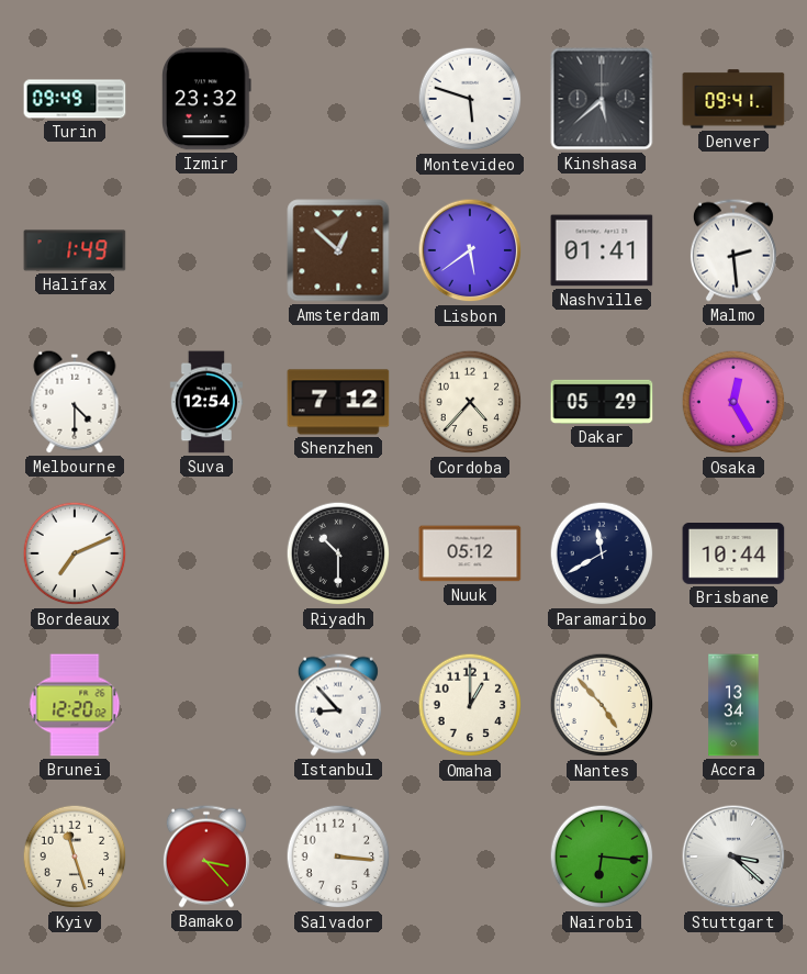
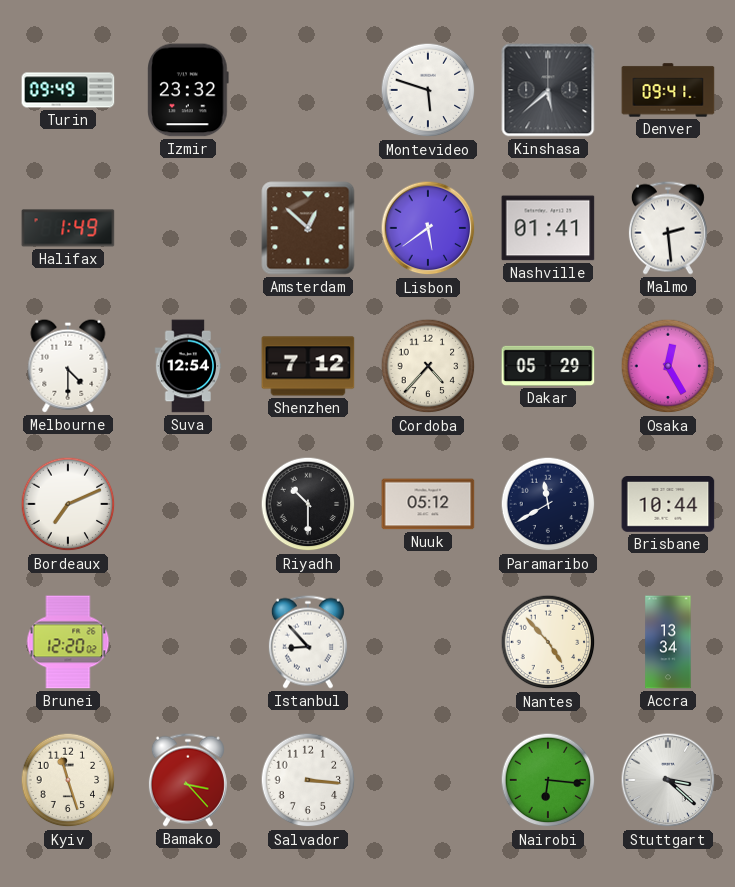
Omaha: 1:00 -> none (470, 705)
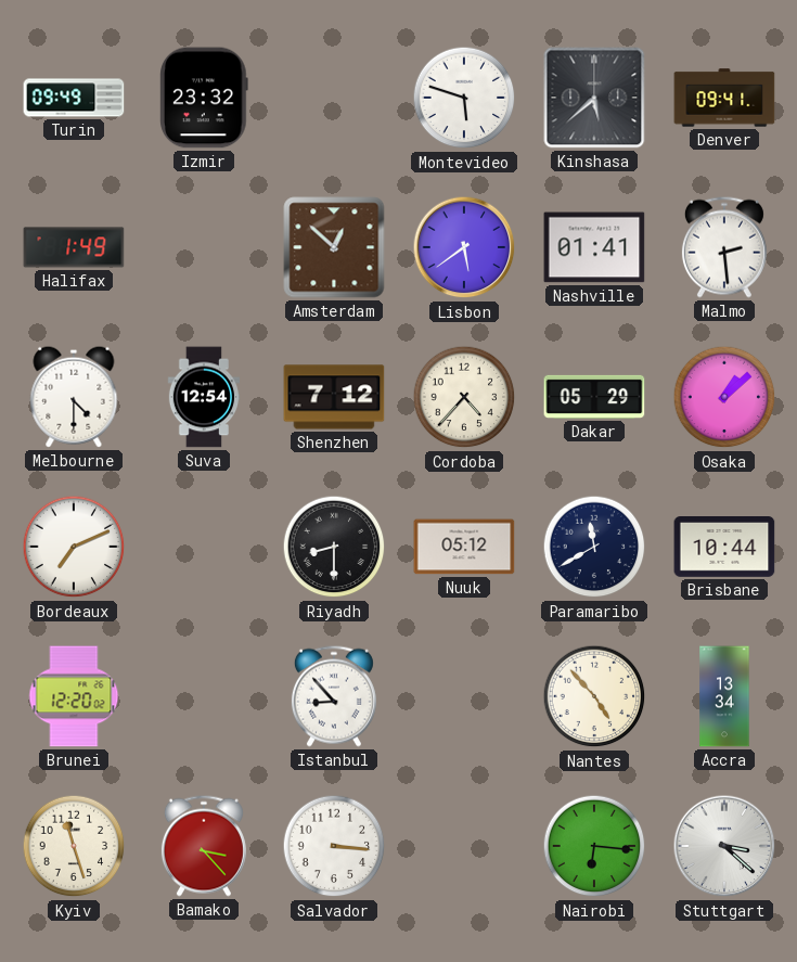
Osaka: 12:25 -> 1:08 (724, 397)
Riyadh: 10:30 -> 8:30 (334, 547)
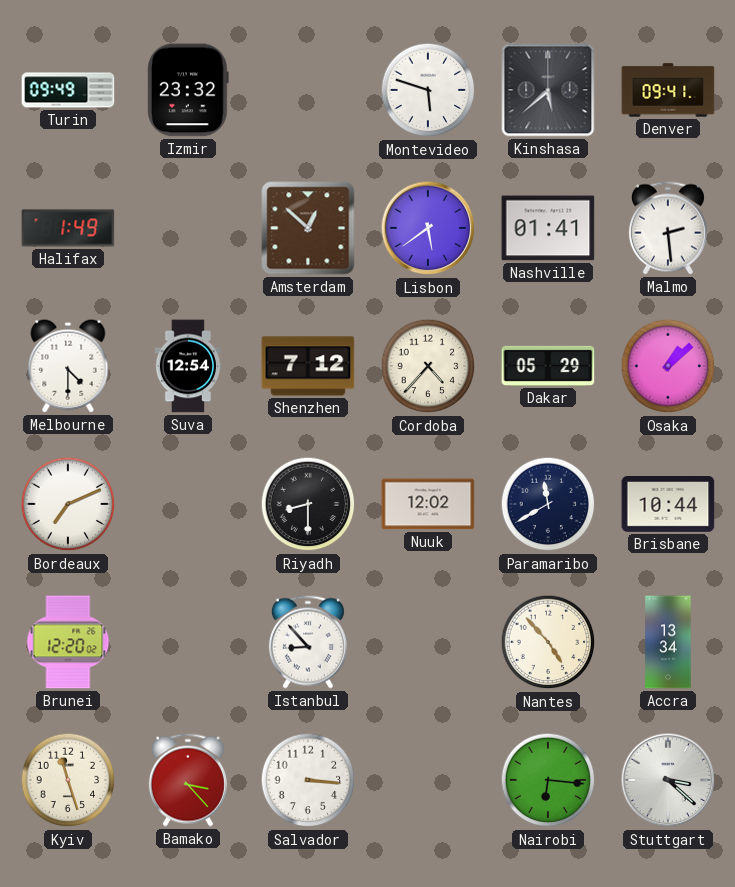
Nuuk: 05:12 -> 12:02 (428, 504)
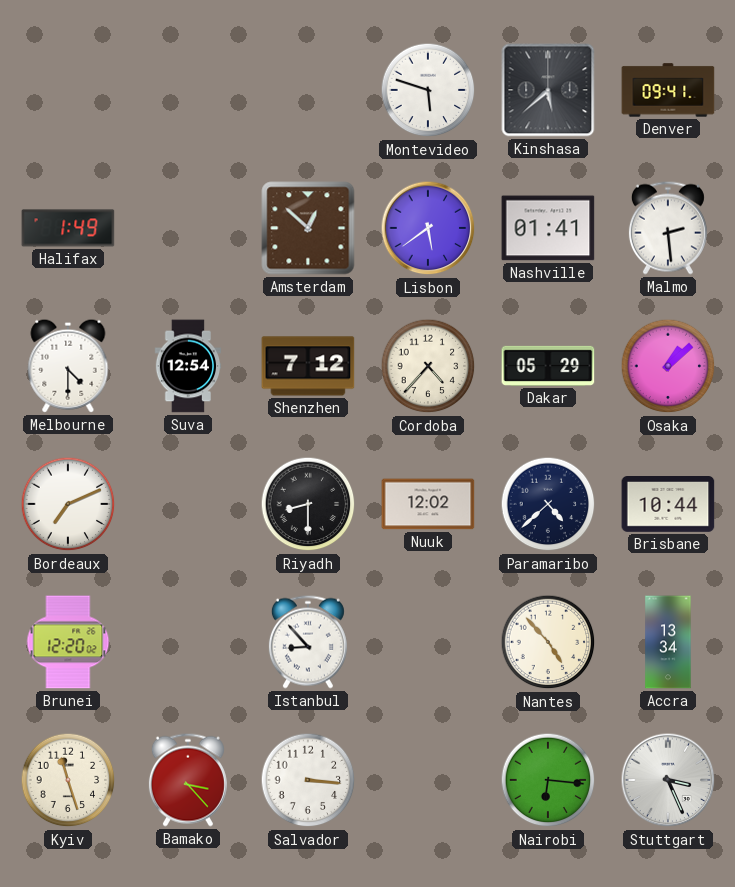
Turin: 09:49 -> none (68, 90)
Izmir: 23:32 -> none (189, 90)
Paramaribo: 11:40 -> 4:38 (548, 504)
Stuttgart: 3:22 -> 3:26 (668, 780)
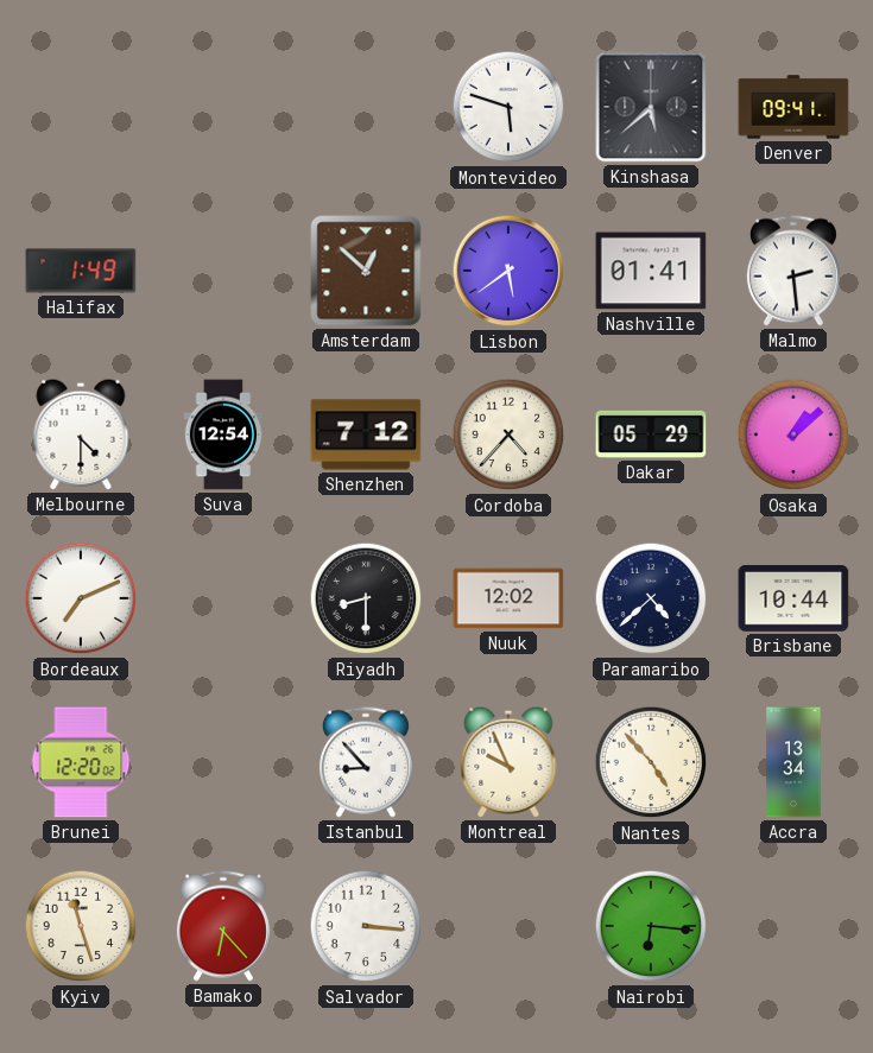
Montreal: none -> 9:56 (508, 762)
Bamako: 3:23 -> 6:23 (223, 926)
Stuttgart: 3:26 -> none (668, 780)
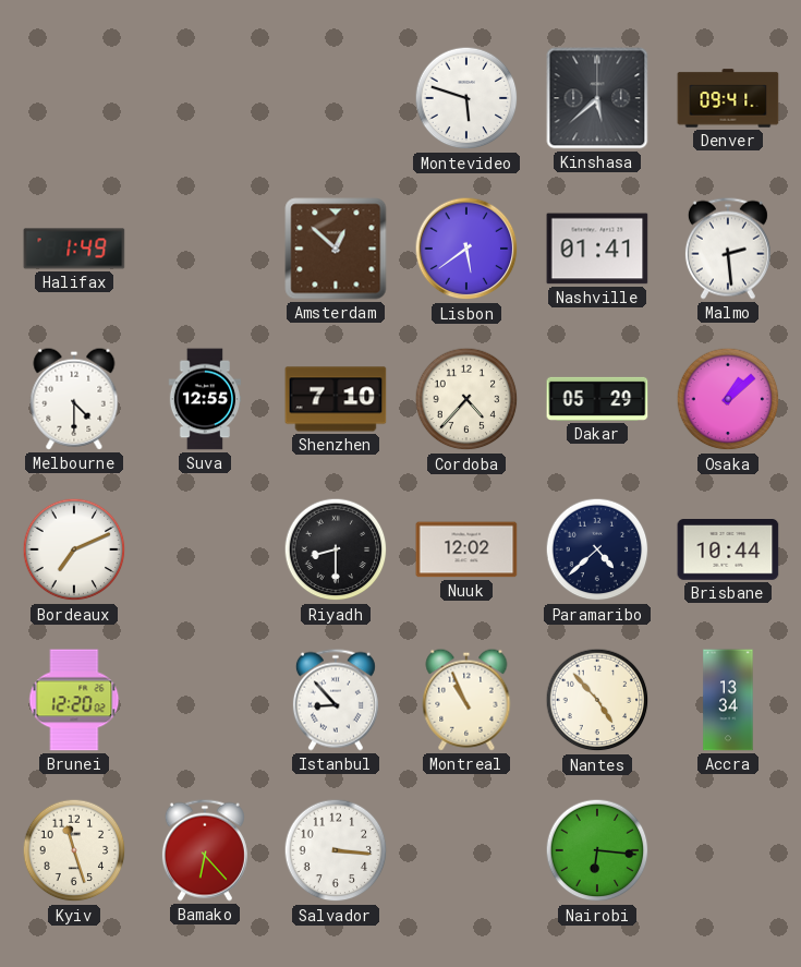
Suva: 12:54 -> 12:55 (205, 399)
Shenzhen: 7:12 -> 7:10 (336, 399)
Montreal: 9:56 -> 10:56 (466, 700)
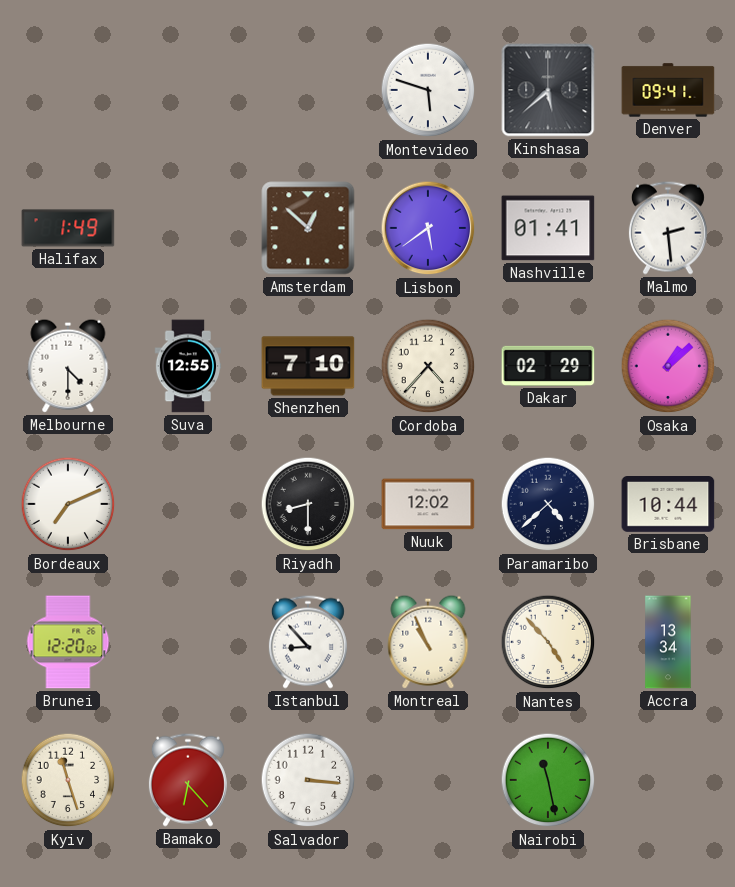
Dakar: 05:29 -> 02:29 (548, 366)
Nairobi: 6:16 -> 11:28 (548, 780)
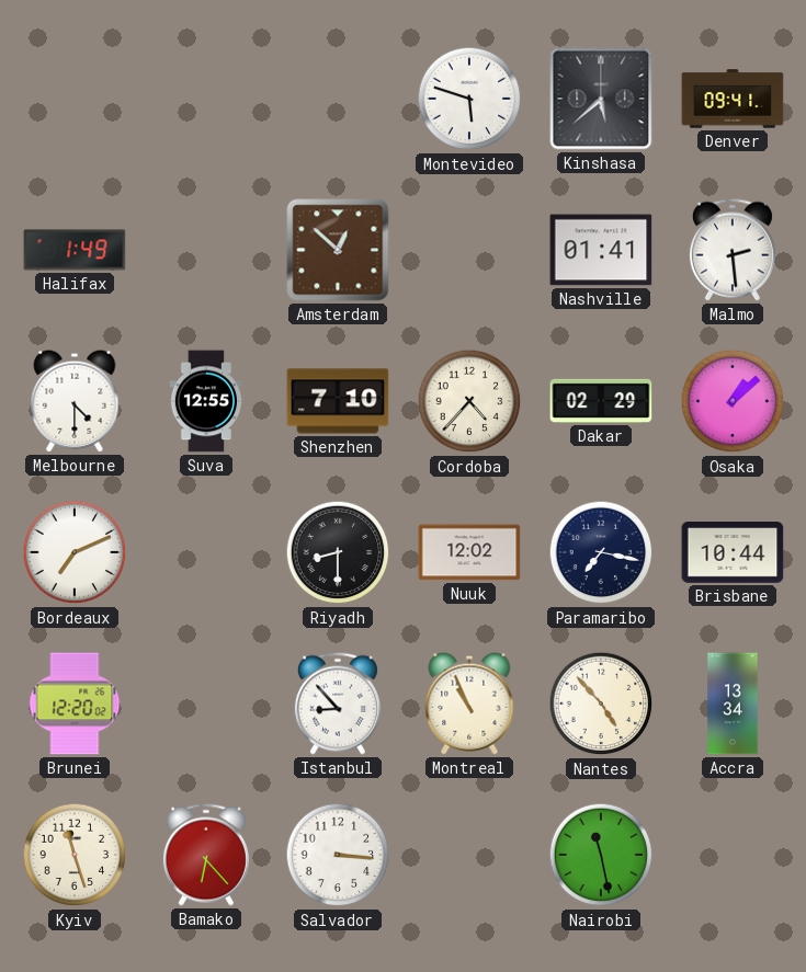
Lisbon: 5:39 -> none (428, 228)
Paramaribo: 4:38 -> 7:17 (601, 552)
